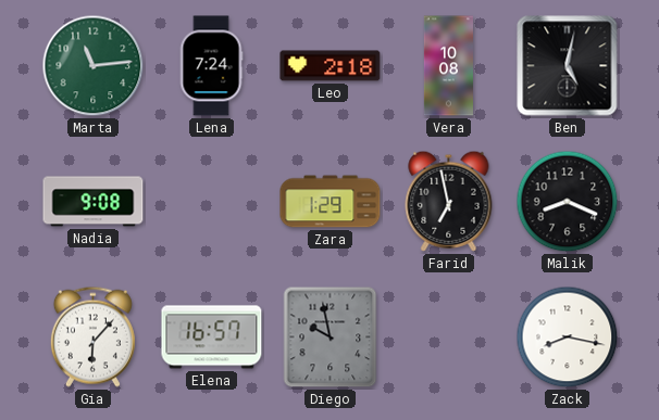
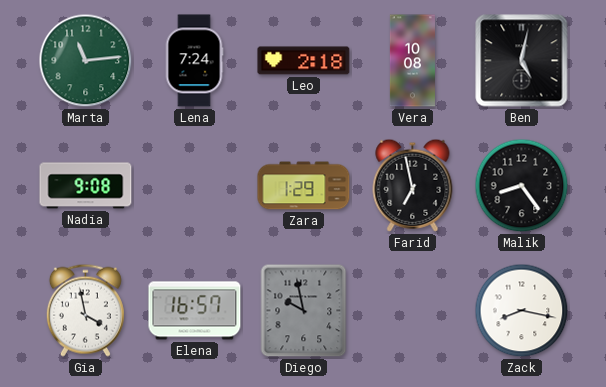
Malik: 8:19 -> 8:24 (522, 186)
Gia: 6:07 -> 3:58 (85, 310)
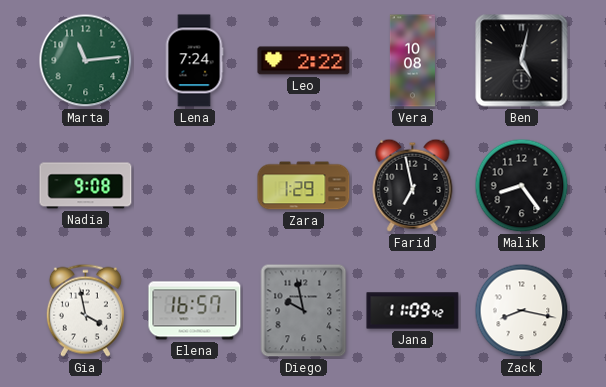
Leo: 2:18 -> 2:22 (304, 61)
Jana: none -> 11:09 (413, 311)
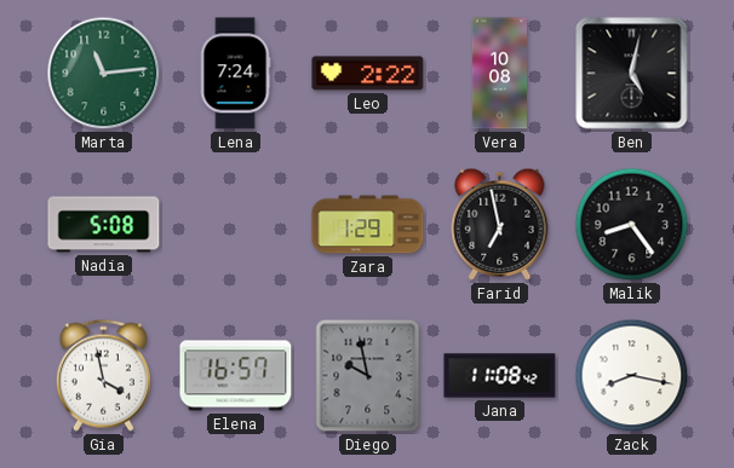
Nadia: 9:08 -> 5:08 (104, 225)
Jana: 11:09 -> 11:08 (500, 376)
